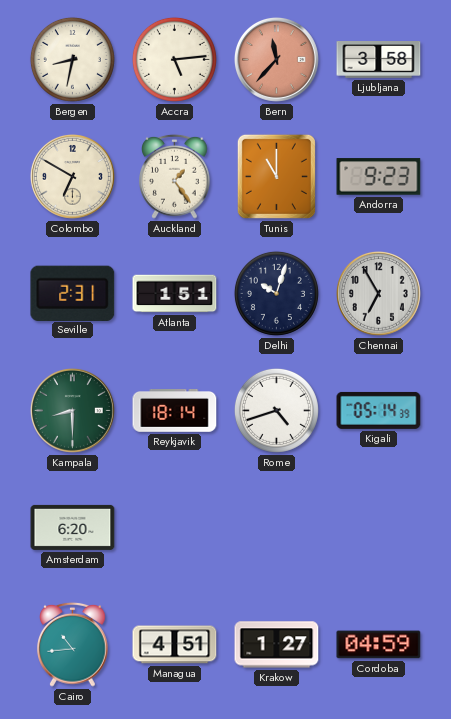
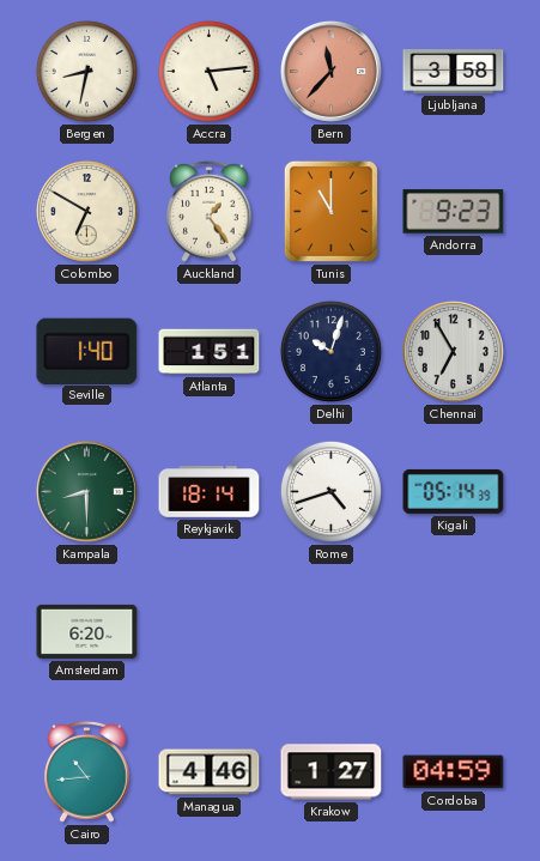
Seville: 2:31 -> 1:40 (87, 351)
Managua: 4:51 -> 4:46 (210, 772)
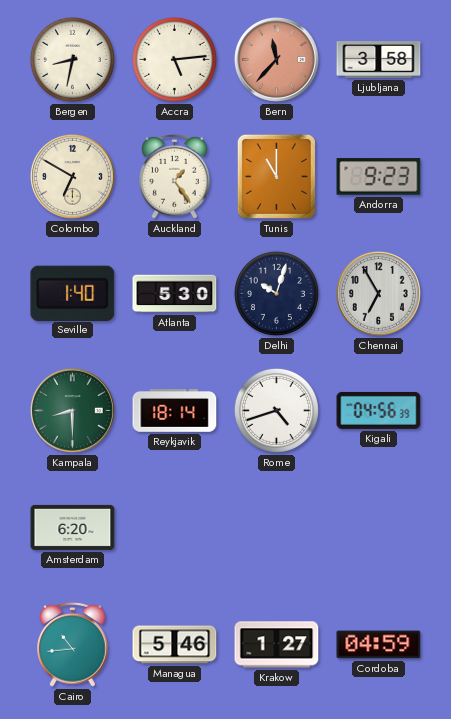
Atlanta: 1:51 -> 5:30 (175, 294)
Kigali: 05:14 -> 04:56 (379, 410)
Managua: 4:46 -> 5:46 (175, 645)
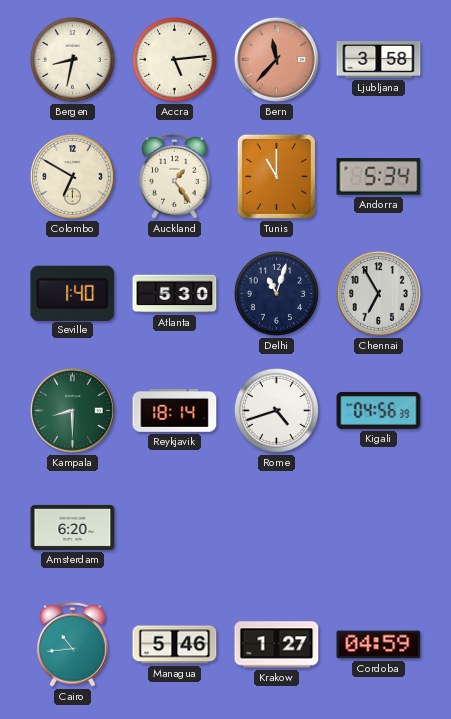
Andorra: 9:23 -> 5:34 (379, 177)
Delhi: 10:03 -> 11:03 (276, 293)
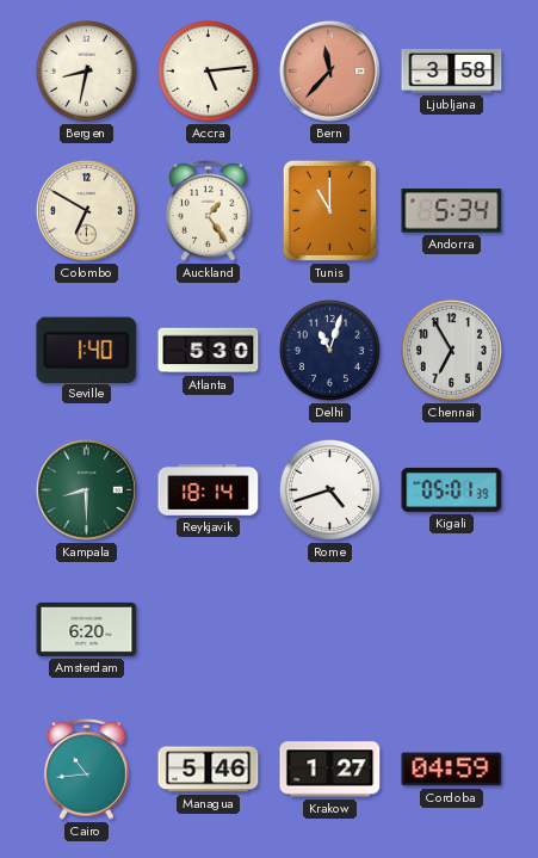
Kigali: 04:56 -> 05:01 (452, 489)
